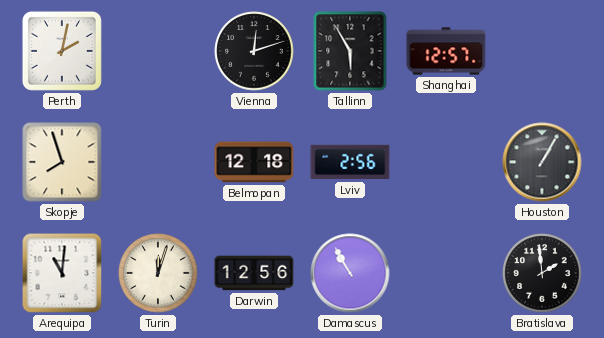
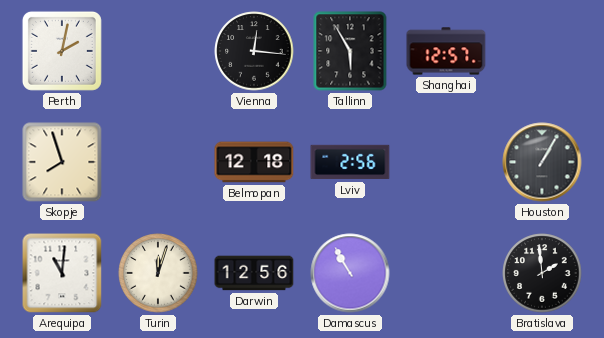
Vienna: 12:12 -> 12:16 (254, 51)
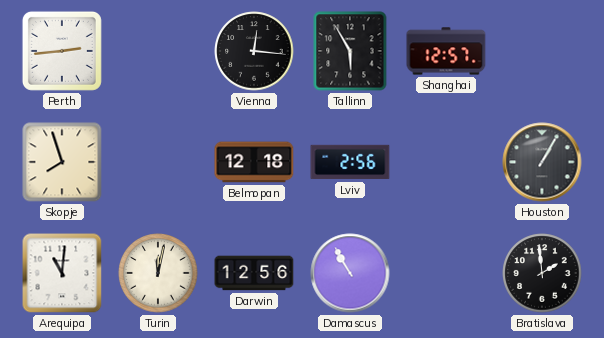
Perth: 2:02 -> 2:44 (62, 51)
Turin: 12:03 -> 12:02 (158, 273)
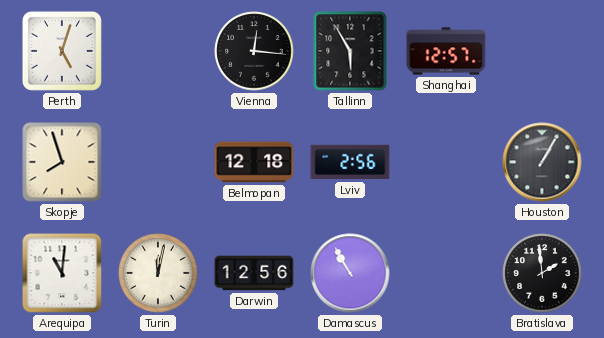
Perth: 2:44 -> 5:03 (62, 51)
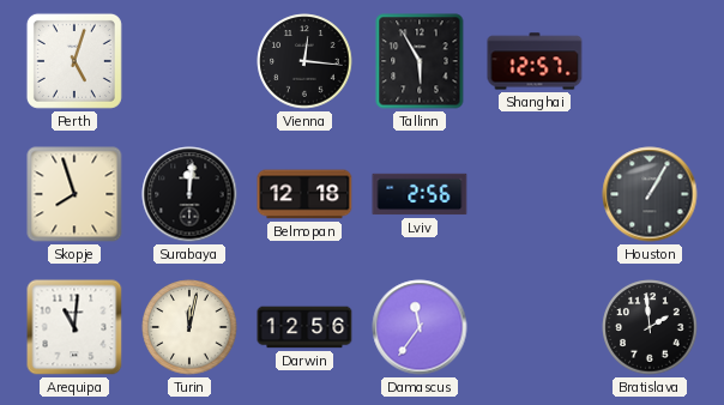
Surabaya: none -> 12:01 (189, 194)
Damascus: 10:55 -> 11:36 (420, 327)
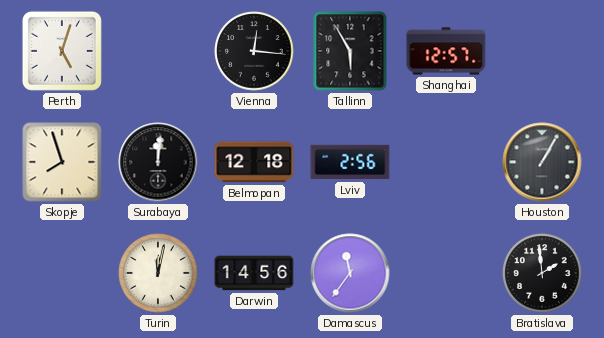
Arequipa: 11:01 -> none (74, 327)
Darwin: 12:56 -> 14:56 (254, 273)
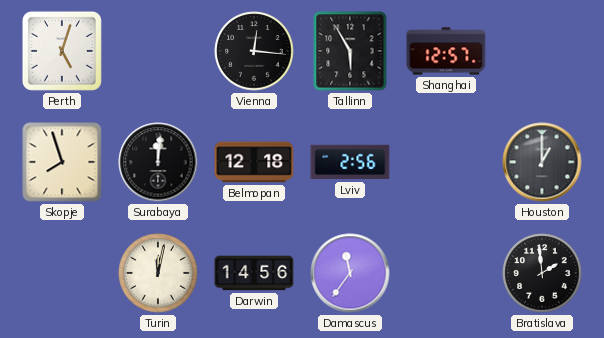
Houston: 1:05 -> 1:00 (542, 162)
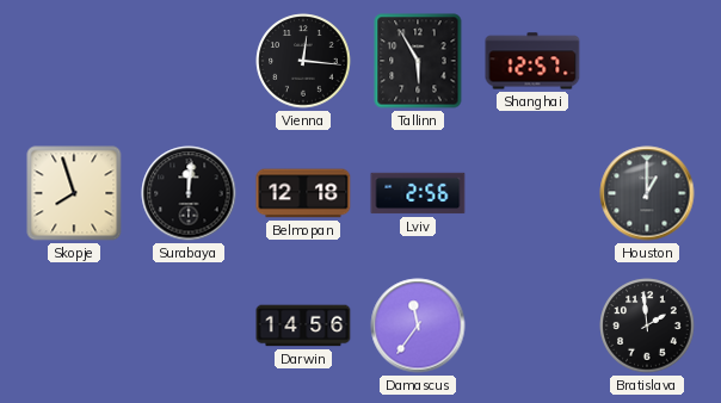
Perth: 5:03 -> none (62, 51)
Turin: 12:02 -> none (158, 273)
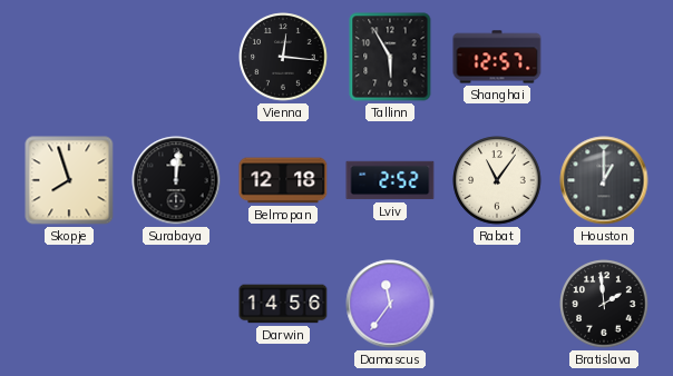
Lviv: 2:56 -> 2:52 (390, 180)
Rabat: none -> 11:06 (497, 180)
